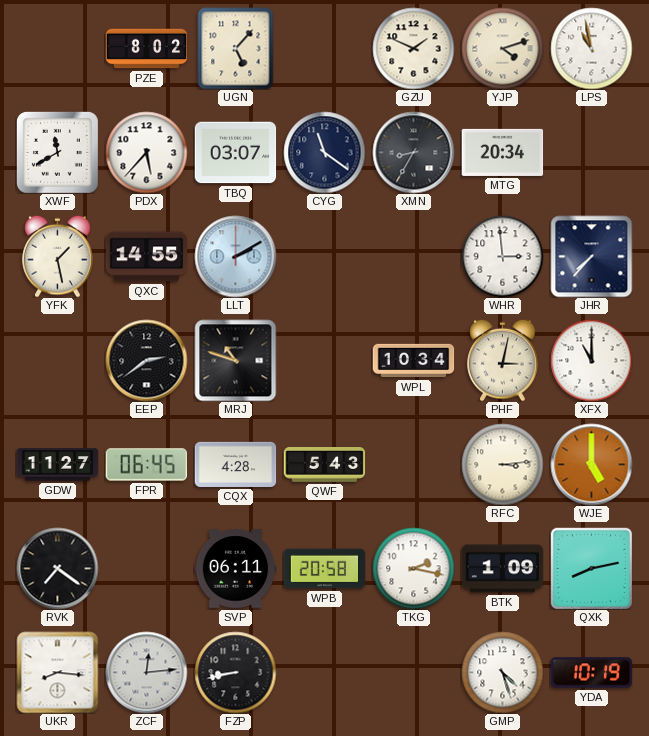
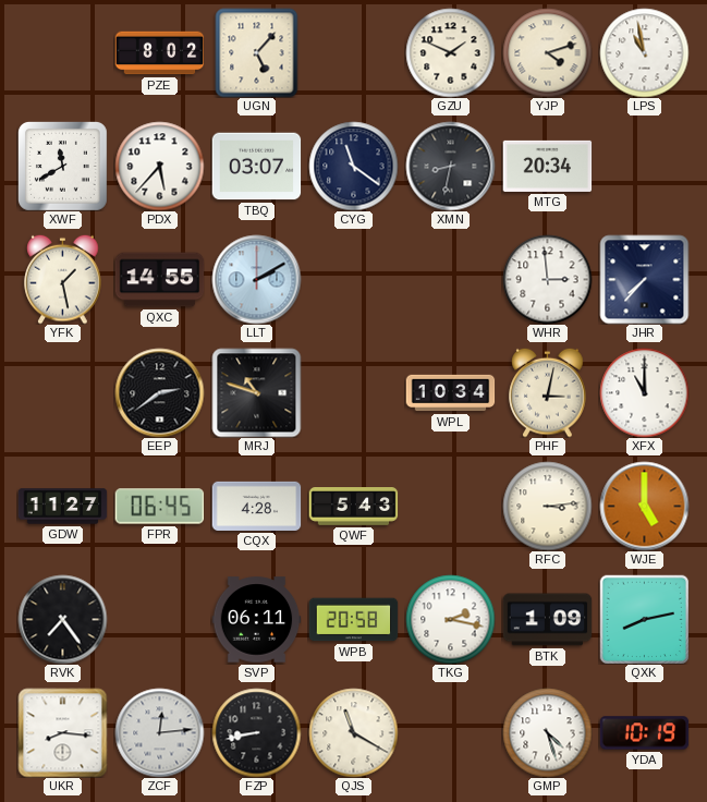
XMN: 8:35 -> 8:32 (450, 166)
RVK: 7:21 -> 7:24 (62, 619)
QJS: none -> 11:20 (353, 732)
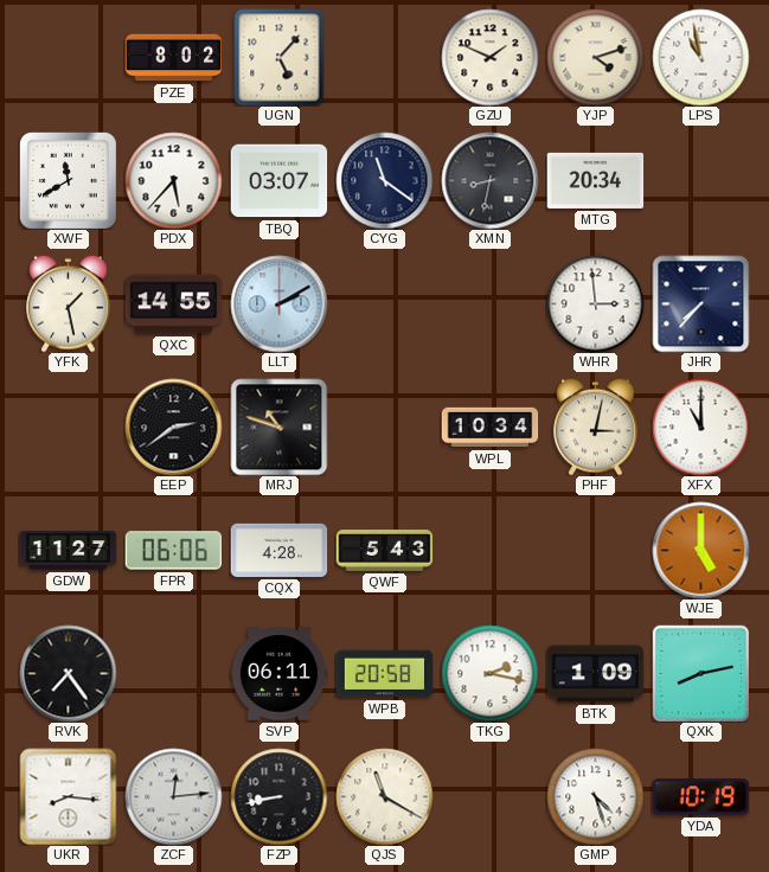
FPR: 06:45 -> 06:06 (173, 551)
RFC: 3:14 -> none (547, 506)
